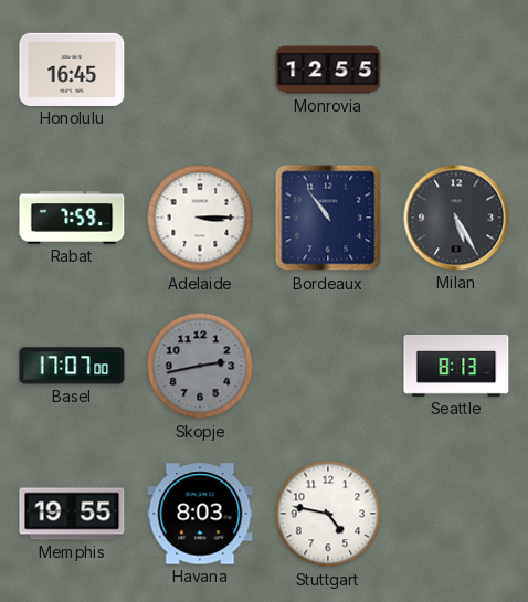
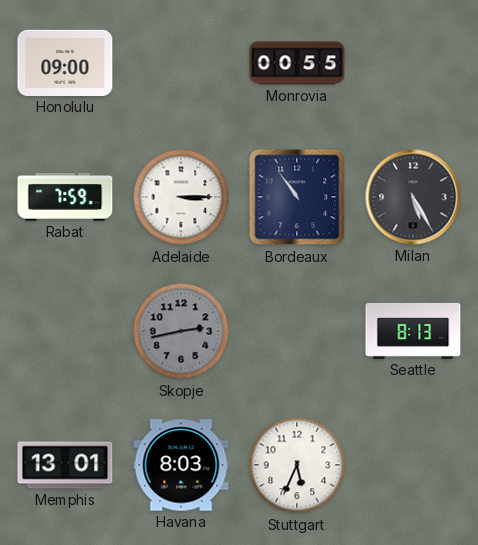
Honolulu: 16:45 -> 09:00 (65, 63)
Monrovia: 12:55 -> 00:55 (297, 63)
Basel: 17:07 -> none (72, 366)
Memphis: 19:55 -> 13:01 (65, 465)
Stuttgart: 4:47 -> 5:34 (297, 465)
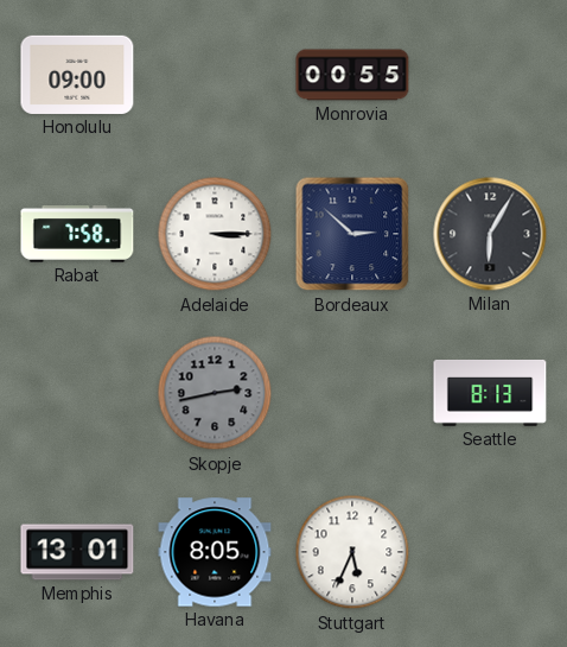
Rabat: 7:59 -> 7:58 (77, 235)
Bordeaux: 10:54 -> 2:52 (352, 234)
Milan: 5:25 -> 6:05 (490, 234)
Havana: 8:03 -> 8:05 (215, 552)
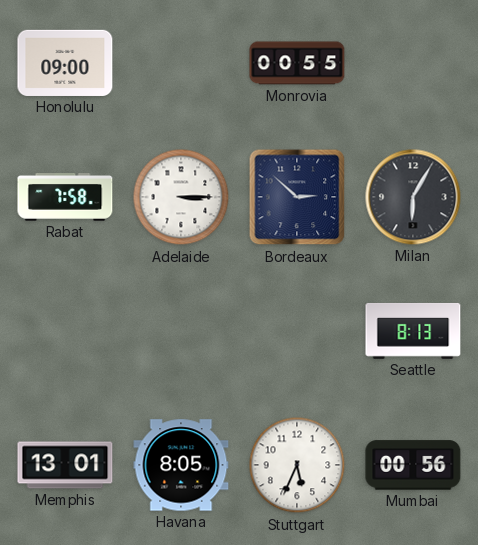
Skopje: 2:43 -> none (215, 393)
Mumbai: none -> 00:56 (413, 465)
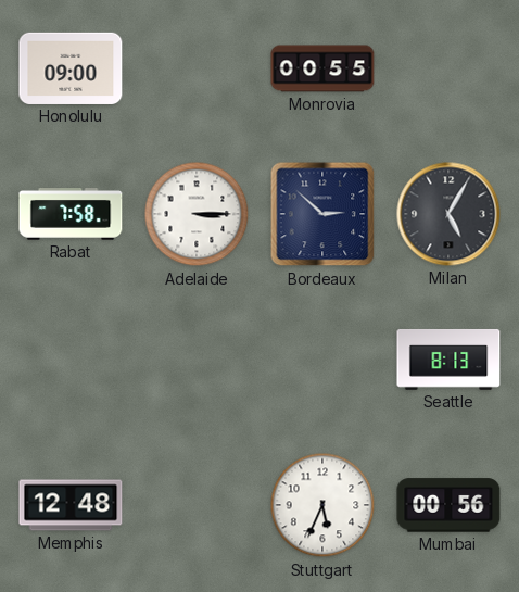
Milan: 6:05 -> 5:05 (448, 214)
Memphis: 13:01 -> 12:48 (71, 505)
Havana: 8:05 -> none (181, 465)
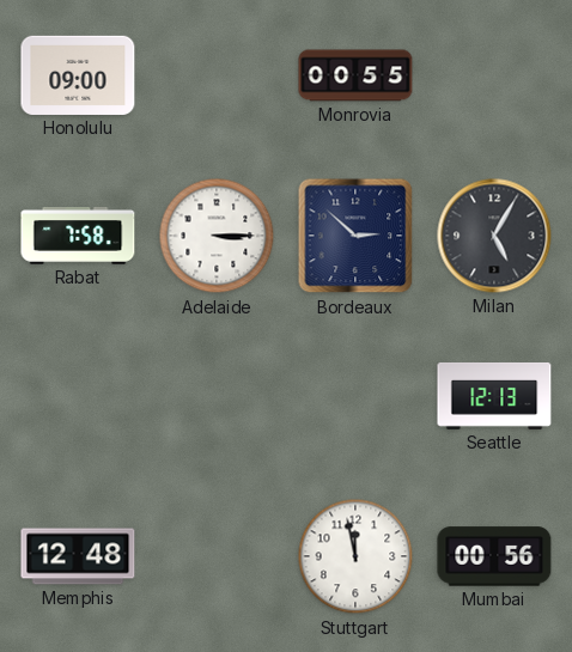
Seattle: 8:13 -> 12:13 (494, 396)
Stuttgart: 5:34 -> 11:58 (355, 556)
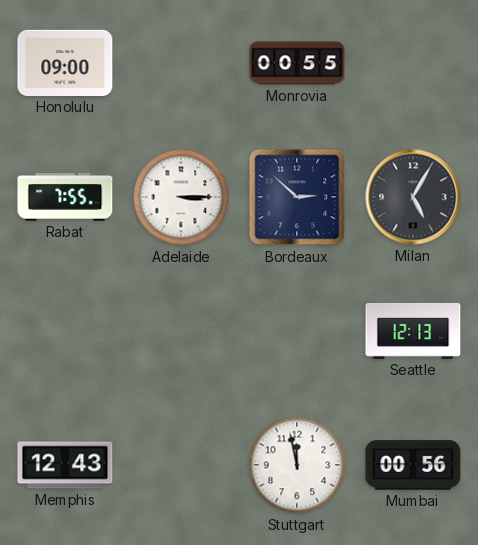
Rabat: 7:58 -> 7:55 (65, 198)
Memphis: 12:48 -> 12:43 (65, 465)
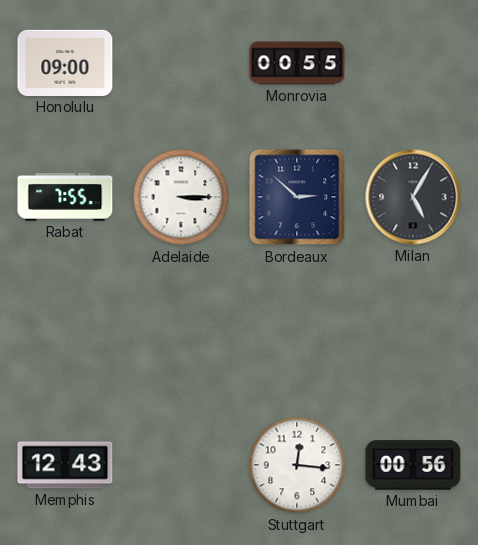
Seattle: 12:13 -> none (413, 331)
Stuttgart: 11:58 -> 12:16 (297, 465)
